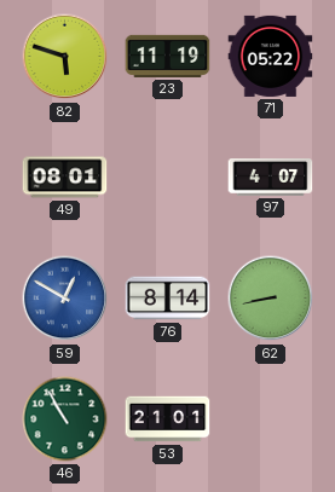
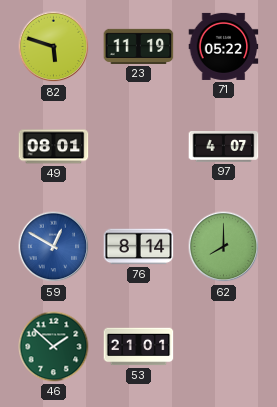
62: 8:43 -> 8:00 (224, 247)
46: 10:55 -> 1:52 (54, 347)
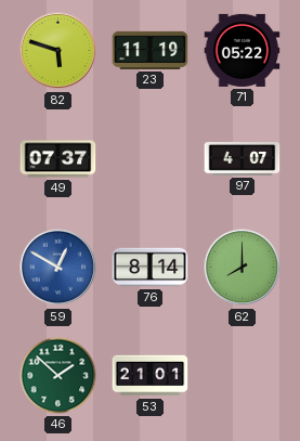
49: 08:01 -> 07:37 (58, 159)
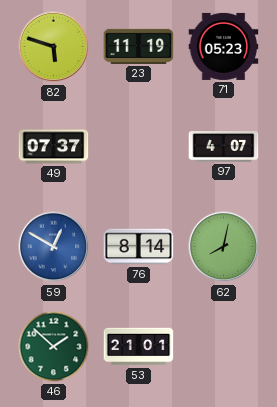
71: 05:22 -> 05:23 (224, 46)
62: 8:00 -> 8:02 (224, 247)
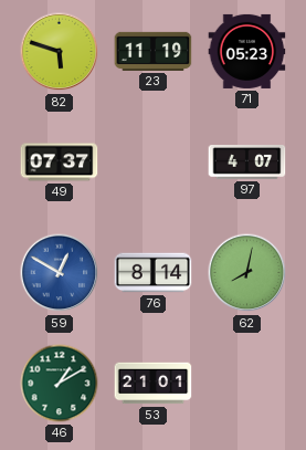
46: 1:52 -> 1:10 (60, 384)
